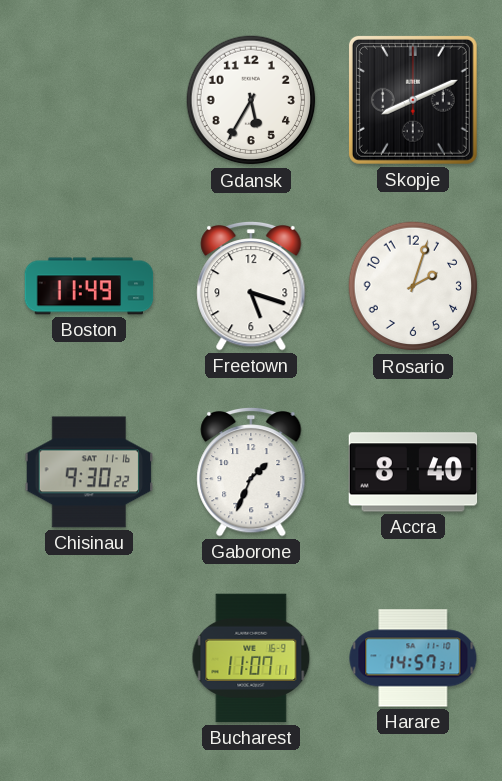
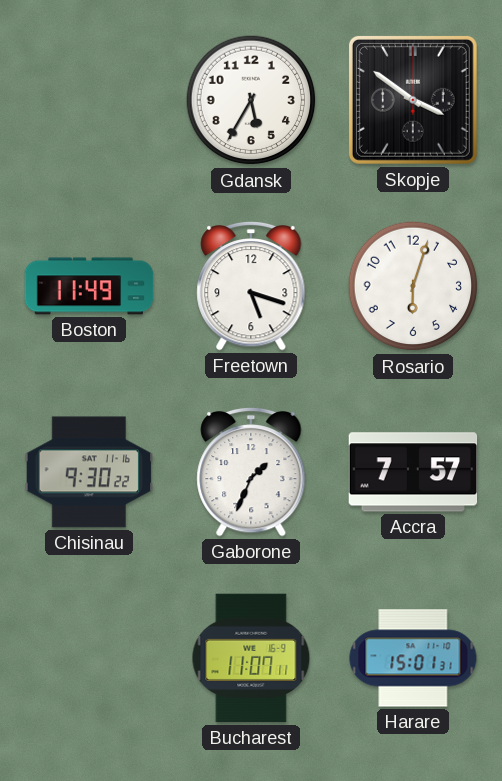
Skopje: 8:11 -> 3:51 (413, 100)
Rosario: 2:03 -> 6:03 (413, 286)
Accra: 8:40 -> 7:57 (413, 472)
Harare: 14:57 -> 15:01 (413, 658)
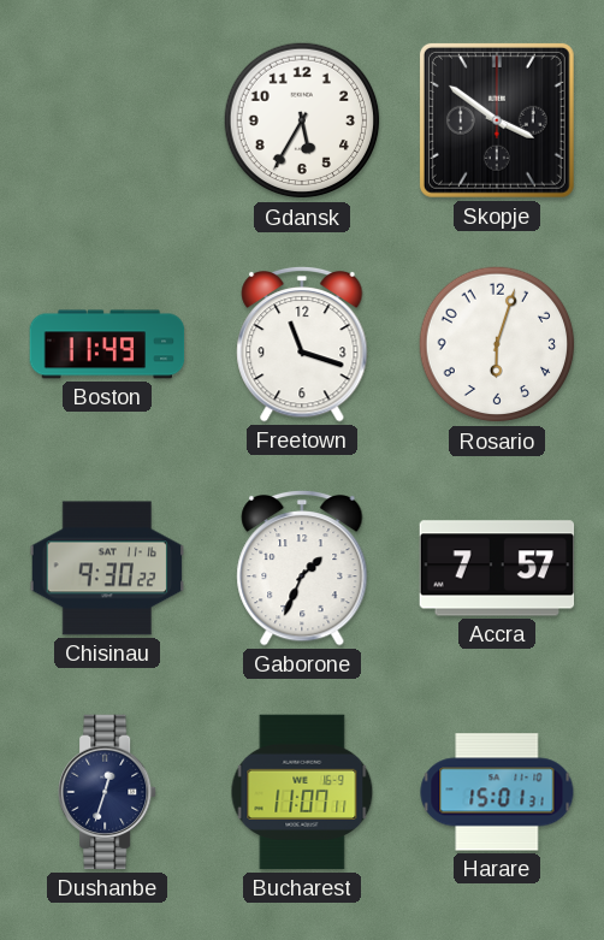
Freetown: 5:18 -> 11:18 (302, 344)
Dushanbe: none -> 12:33 (108, 792)
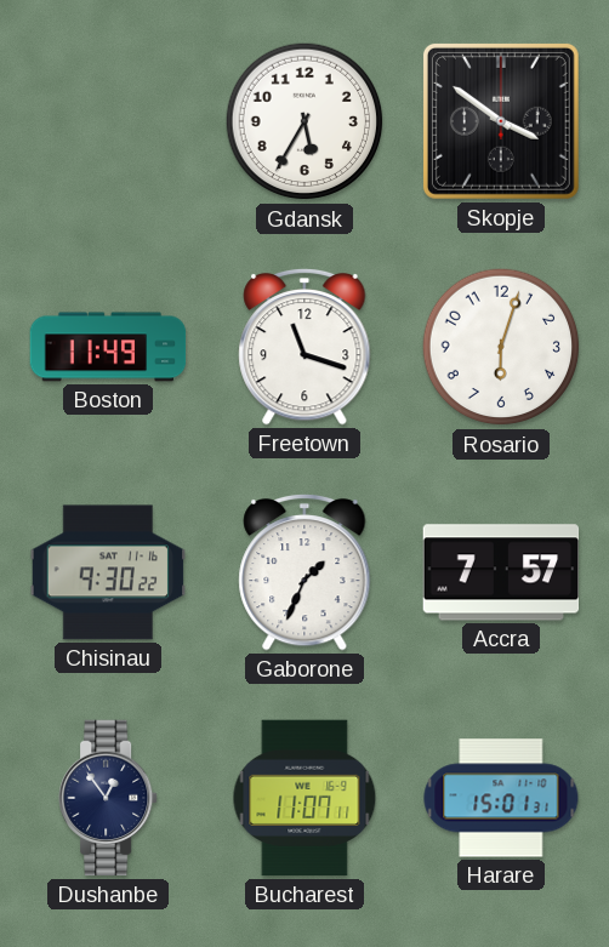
Dushanbe: 12:33 -> 12:54 (109, 798)
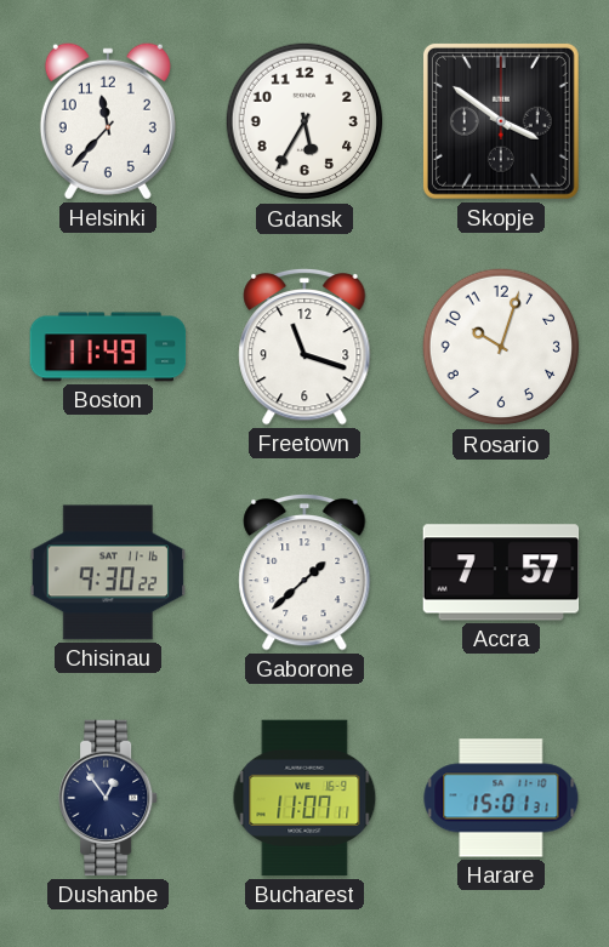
Helsinki: none -> 11:37 (108, 121)
Rosario: 6:03 -> 10:03 (501, 347)
Gaborone: 1:34 -> 1:38 (304, 572)
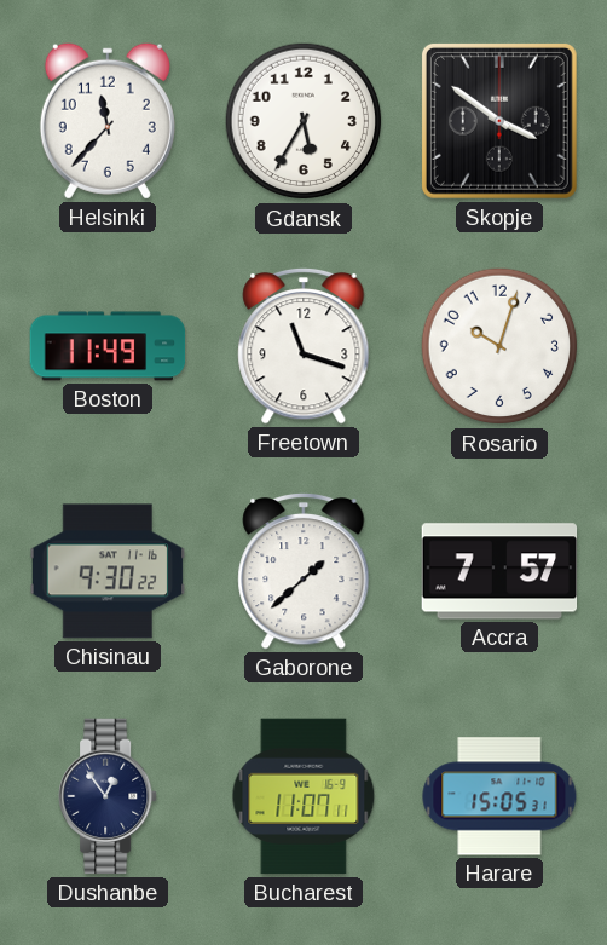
Harare: 15:01 -> 15:05 (499, 796)
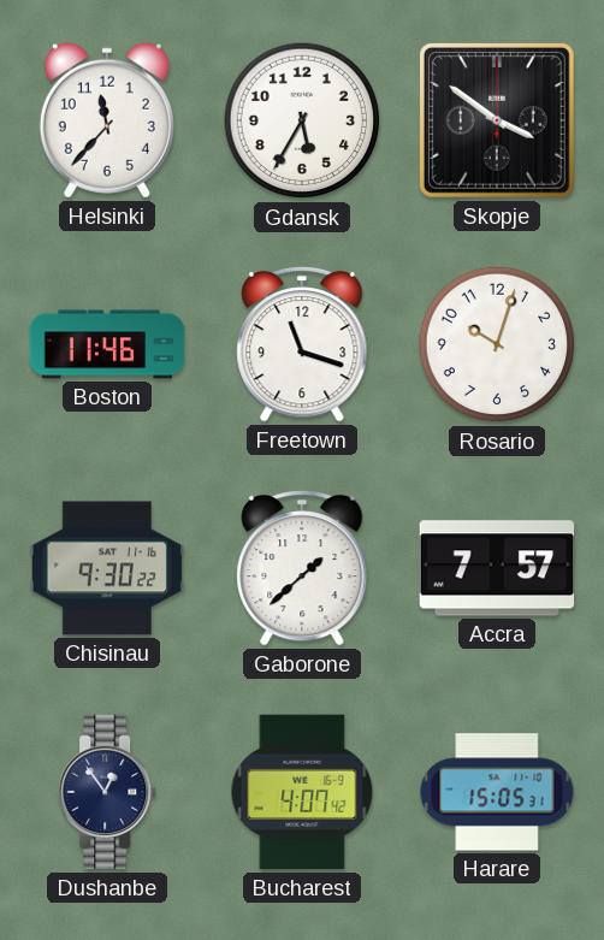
Boston: 11:49 -> 11:46 (107, 344)
Bucharest: 11:07 -> 4:07 (302, 792)
